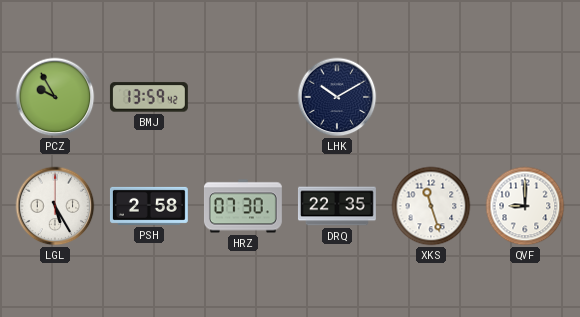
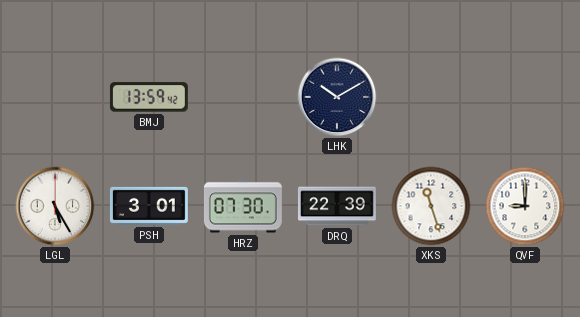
PCZ: 9:55 -> none (55, 97)
PSH: 2:58 -> 3:01 (149, 206)
DRQ: 22:35 -> 22:39 (337, 206)
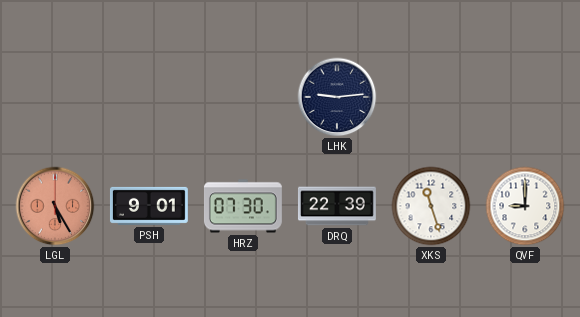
BMJ: 13:59 -> none (149, 97)
LHK: 10:10 -> 9:14 (337, 97)
LGL dial: white -> salmon (55, 206)
PSH: 3:01 -> 9:01 (149, 206)
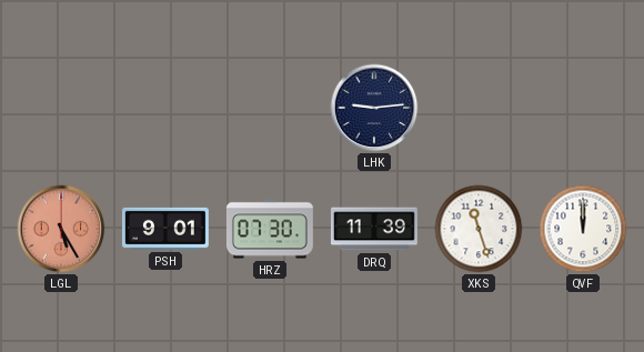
DRQ: 22:39 -> 11:39 (374, 229)
QVF: 9:00 -> 12:00 (583, 229)
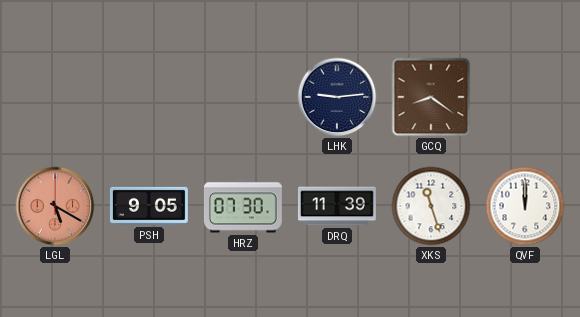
GCQ: none -> 8:21 (431, 97)
LGL: 5:25 -> 5:20 (55, 206)
PSH: 9:01 -> 9:05 (149, 206)
